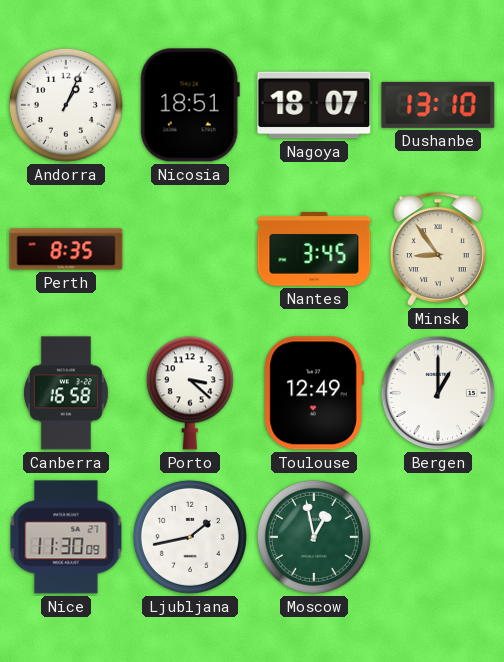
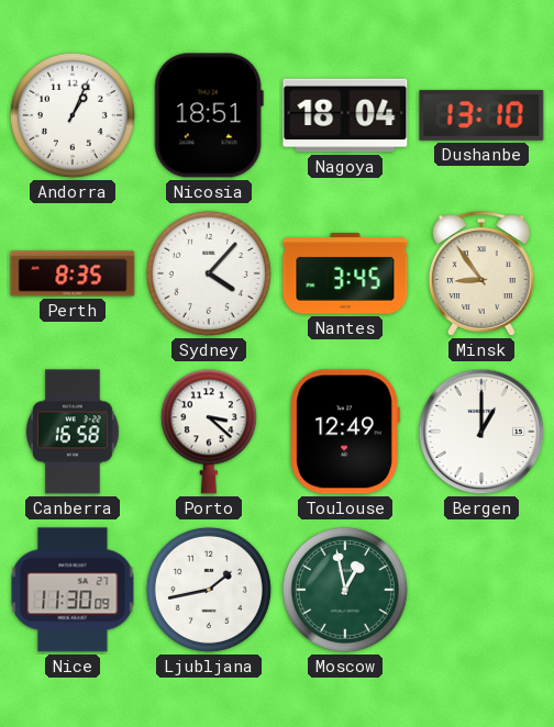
Nagoya: 18:07 -> 18:04 (345, 115)
Sydney: none -> 4:07 (209, 273)
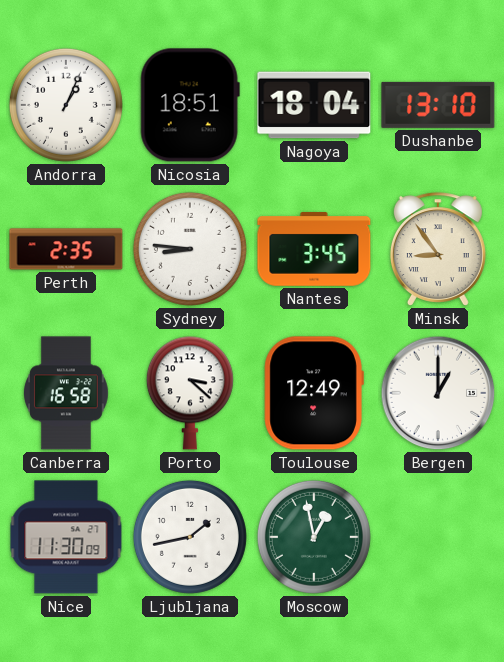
Perth: 8:35 -> 2:35 (66, 249)
Sydney: 4:07 -> 8:46 (190, 249)
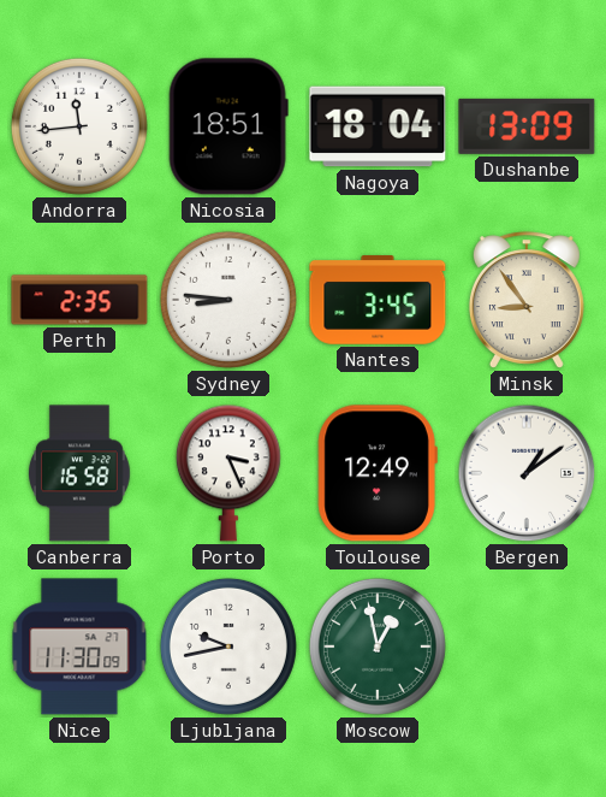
Andorra: 1:04 -> 11:44 (79, 126)
Dushanbe: 13:10 -> 13:09 (527, 126)
Porto: 3:22 -> 3:26 (228, 473)
Bergen: 1:00 -> 1:09 (527, 473)
Ljubljana: 1:43 -> 9:43 (228, 647)
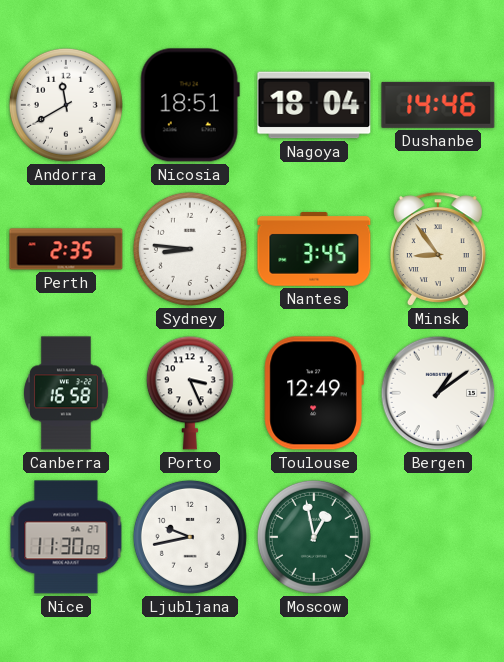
Andorra: 11:44 -> 11:40 (66, 105)
Dushanbe: 13:09 -> 14:46 (438, 105)
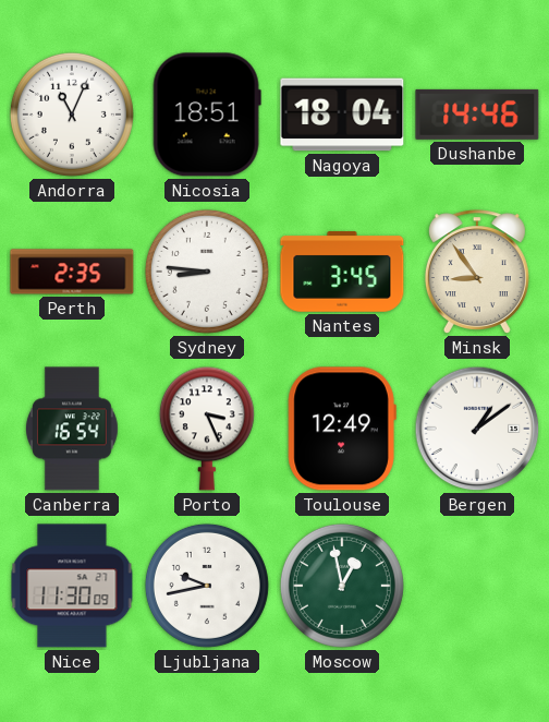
Andorra: 11:40 -> 11:04 (72, 115)
Canberra: 16:58 -> 16:54 (73, 429)
